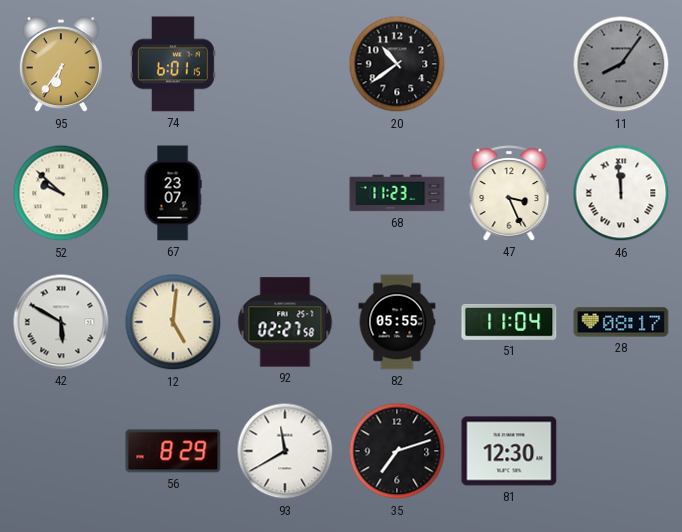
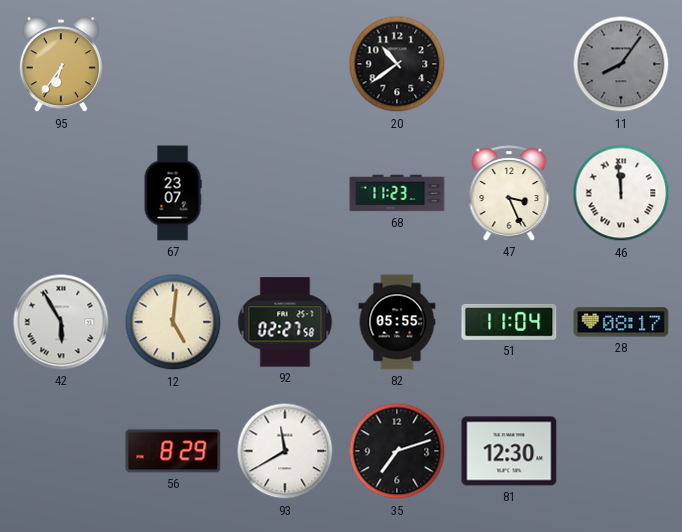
74: 6:01 -> none (173, 64)
52: 9:52 -> none (61, 193)
42: 5:50 -> 5:55 (61, 322)
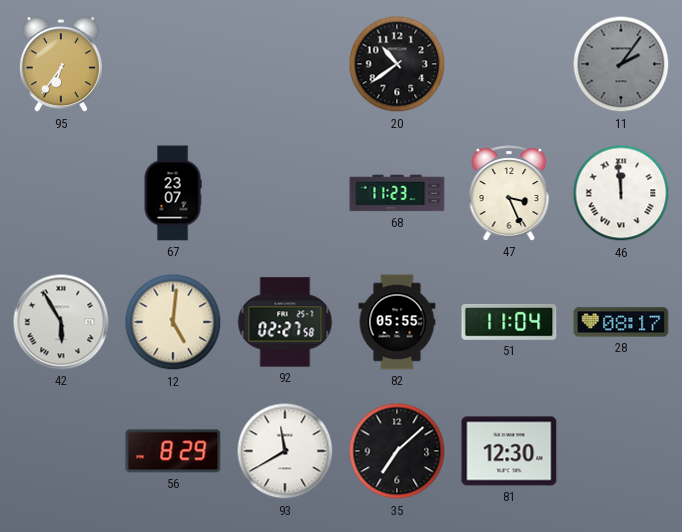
11: 8:06 -> 2:06 (621, 64)
35: 7:12 -> 7:08 (397, 451)
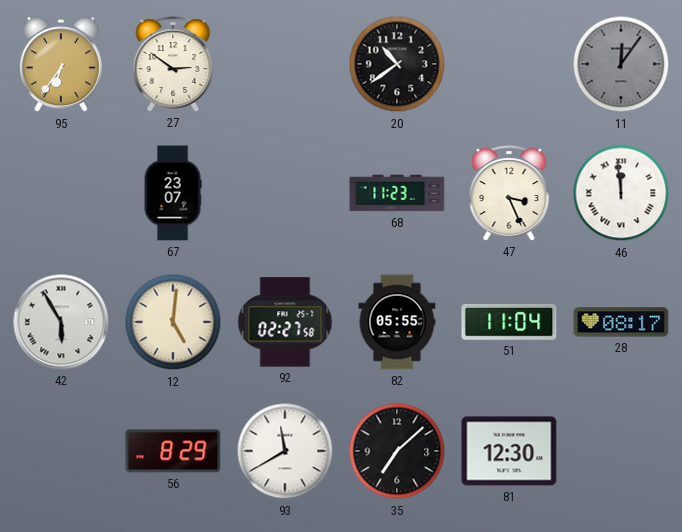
27: none -> 2:51 (173, 64)
11: 2:06 -> 12:06 (621, 64)
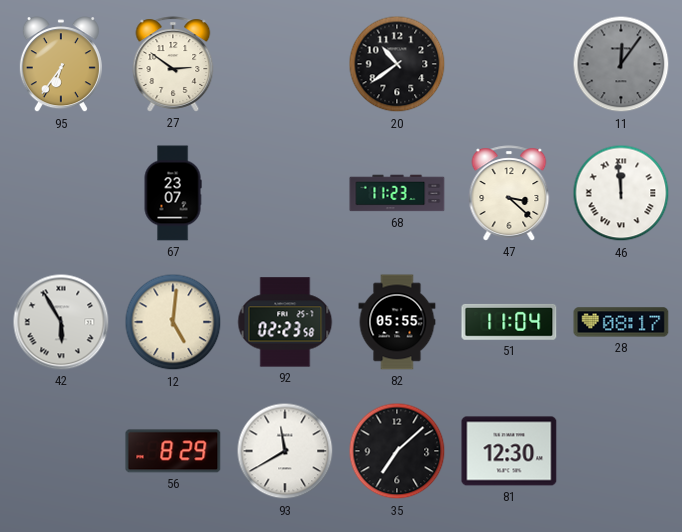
47: 3:26 -> 3:22 (509, 193)
92: 02:27 -> 02:23 (285, 322)
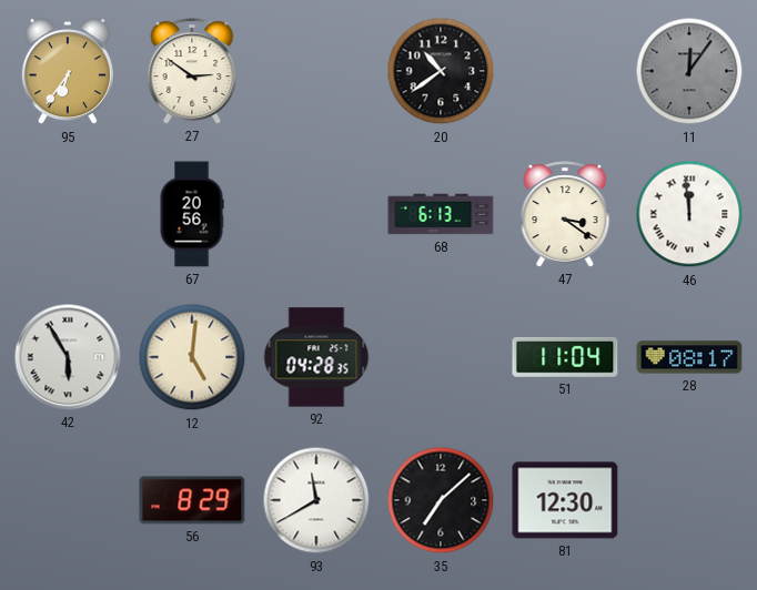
67: 23:07 -> 20:56 (192, 214)
68: 11:23 -> 6:13 (441, 214)
47: 3:22 -> 3:21 (565, 214)
92: 02:23 -> 04:28 (316, 357)
82: 05:55 -> none (397, 322)
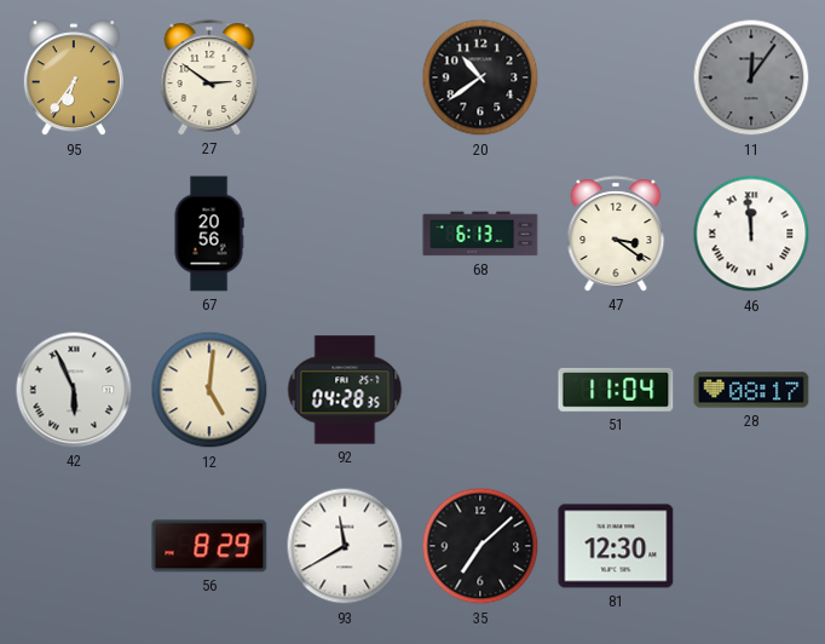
42: 5:55 -> 5:56 (74, 390)
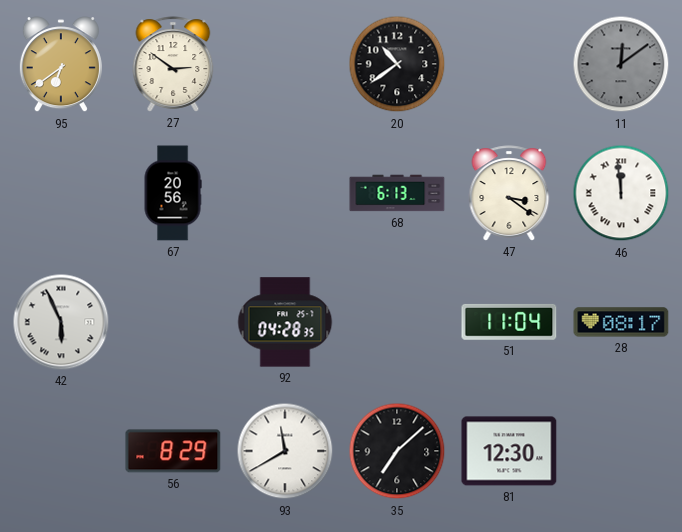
95: 6:36 -> 6:39 (61, 65)
11: 12:06 -> 12:09 (621, 64)
12: 5:01 -> none (209, 390)
